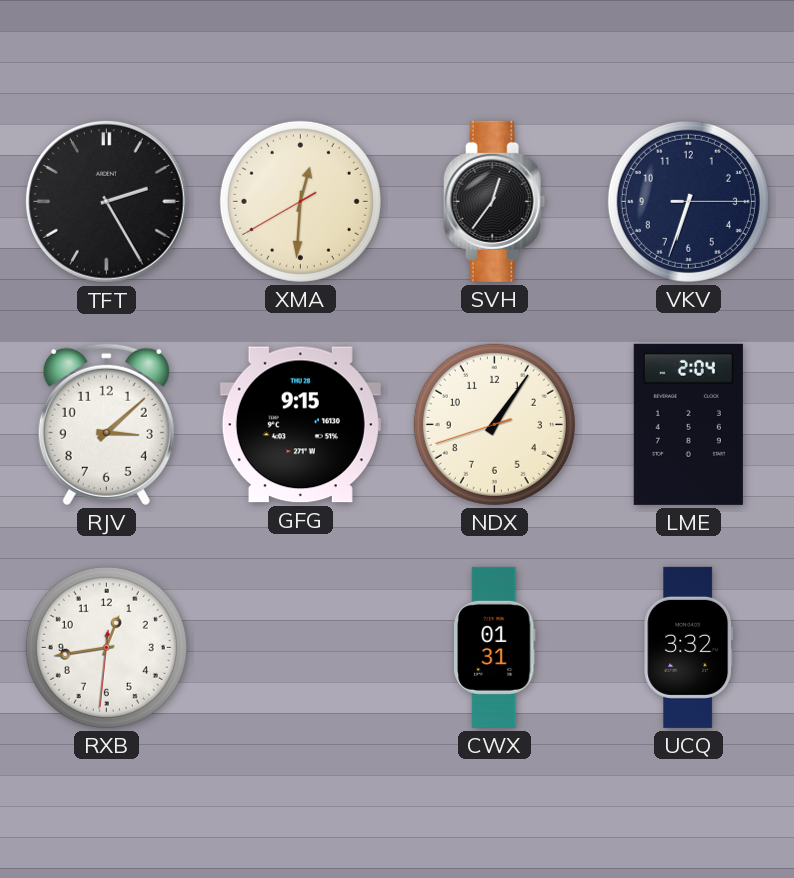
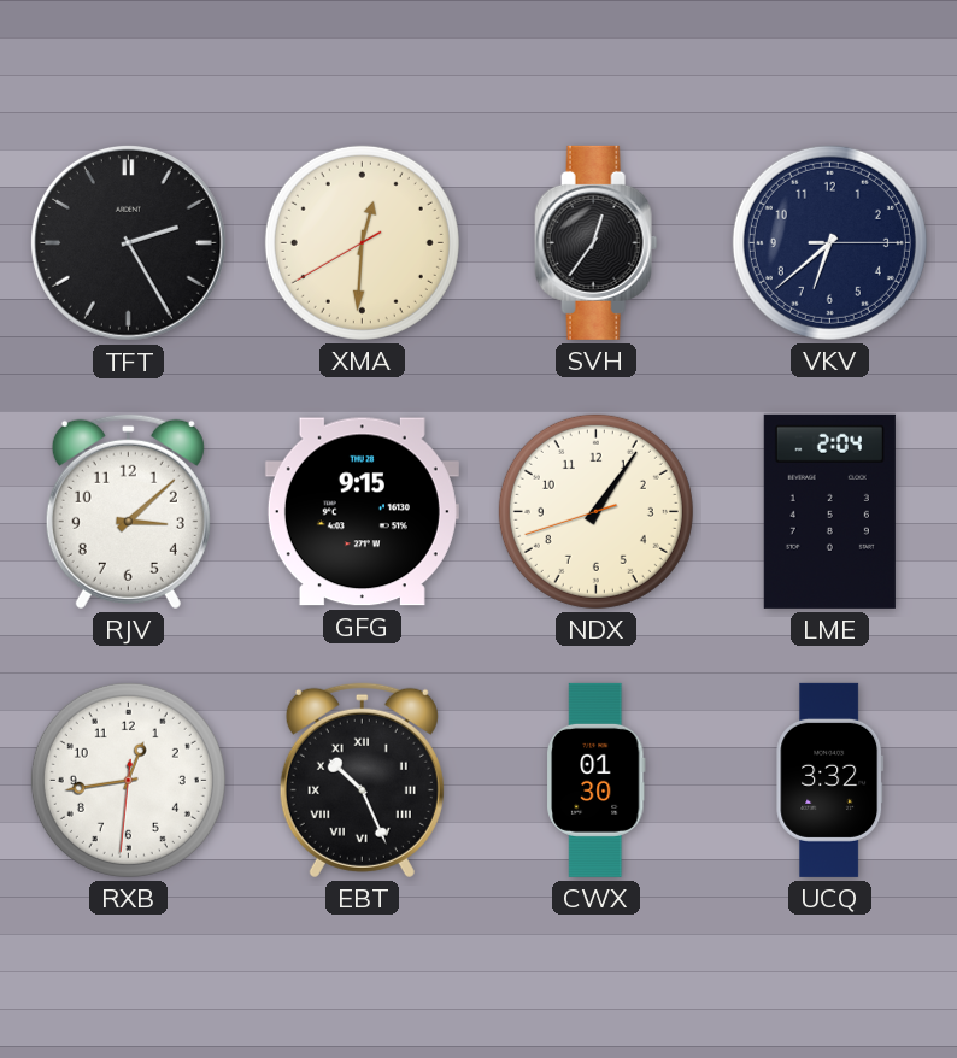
VKV: 6:33 -> 6:38 (829, 242)
EBT: none -> 10:26 (362, 780)
CWX: 01:31 -> 01:30 (597, 780)
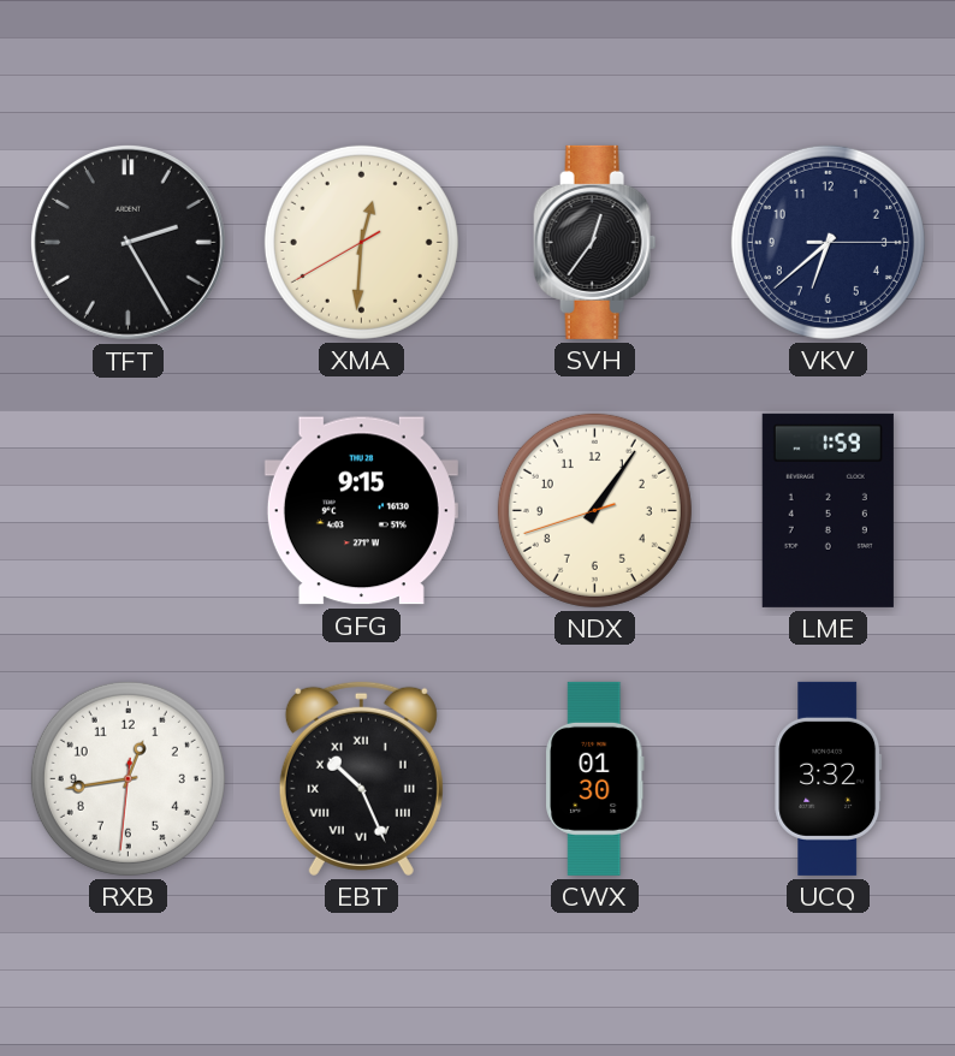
RJV: 3:08 -> none (128, 511)
LME: 2:04 -> 1:59 (828, 510)
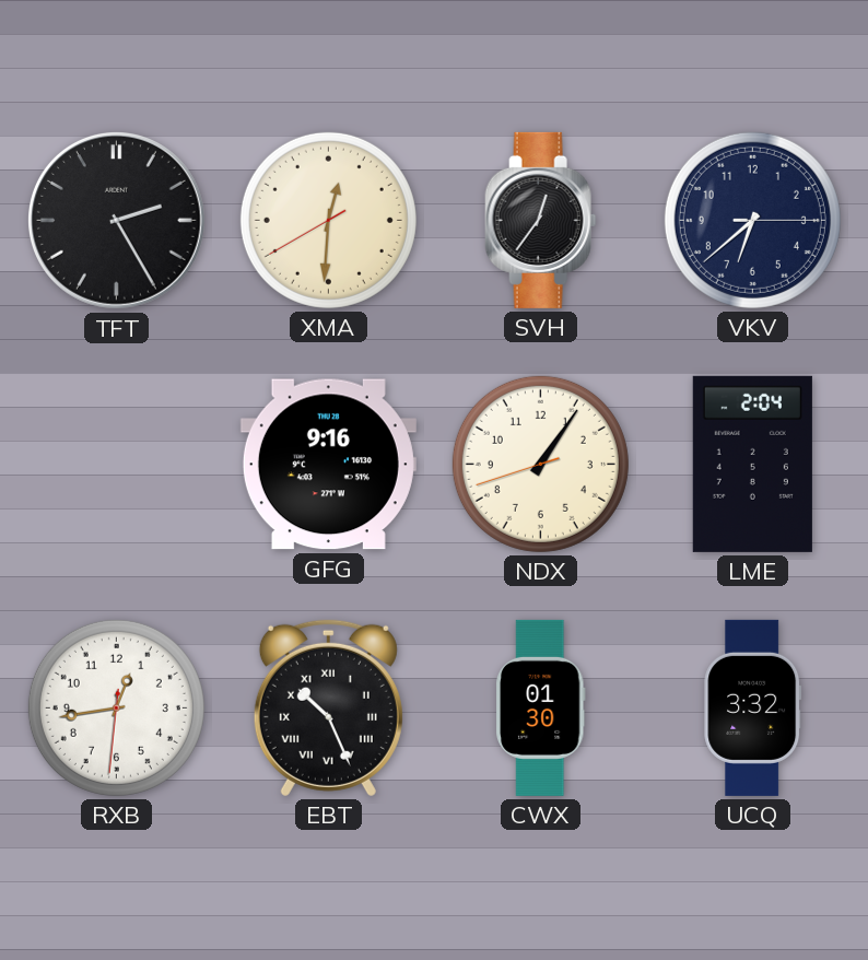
GFG: 9:15 -> 9:16 (328, 465)
LME: 1:59 -> 2:04 (752, 464)
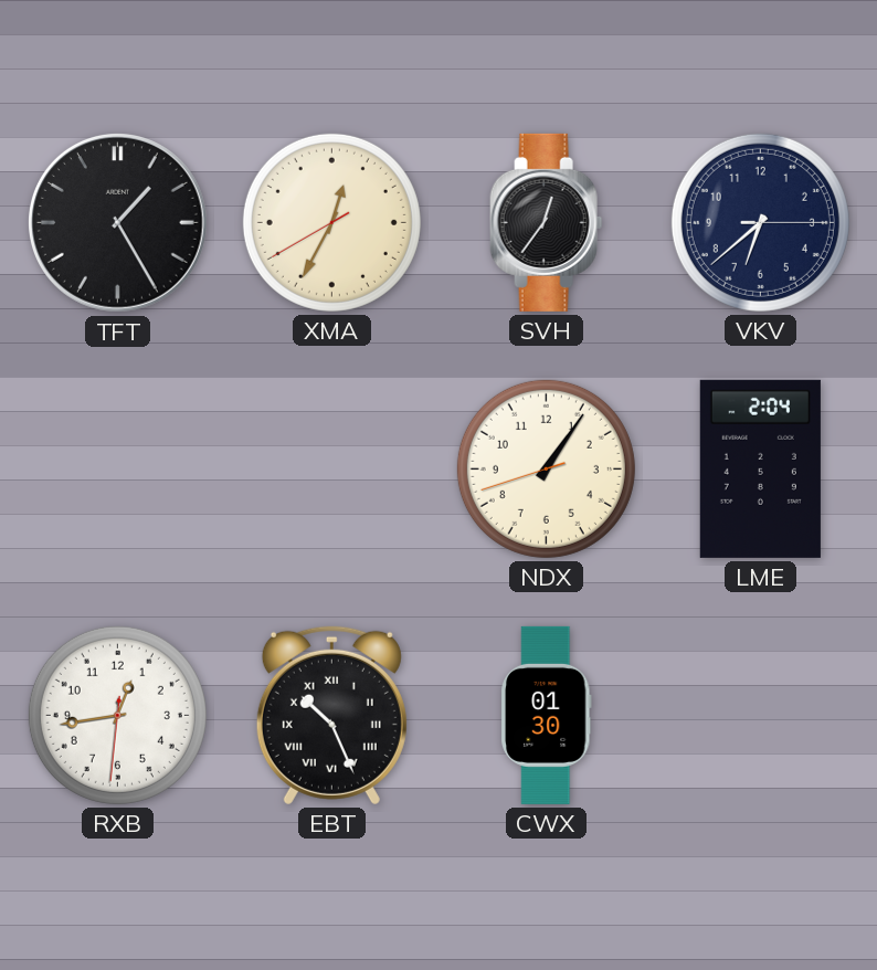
TFT: 2:25 -> 1:25 (118, 223)
XMA: 12:30 -> 12:34 (331, 222)
GFG: 9:16 -> none (328, 465)
UCQ: 3:32 -> none (753, 707)
